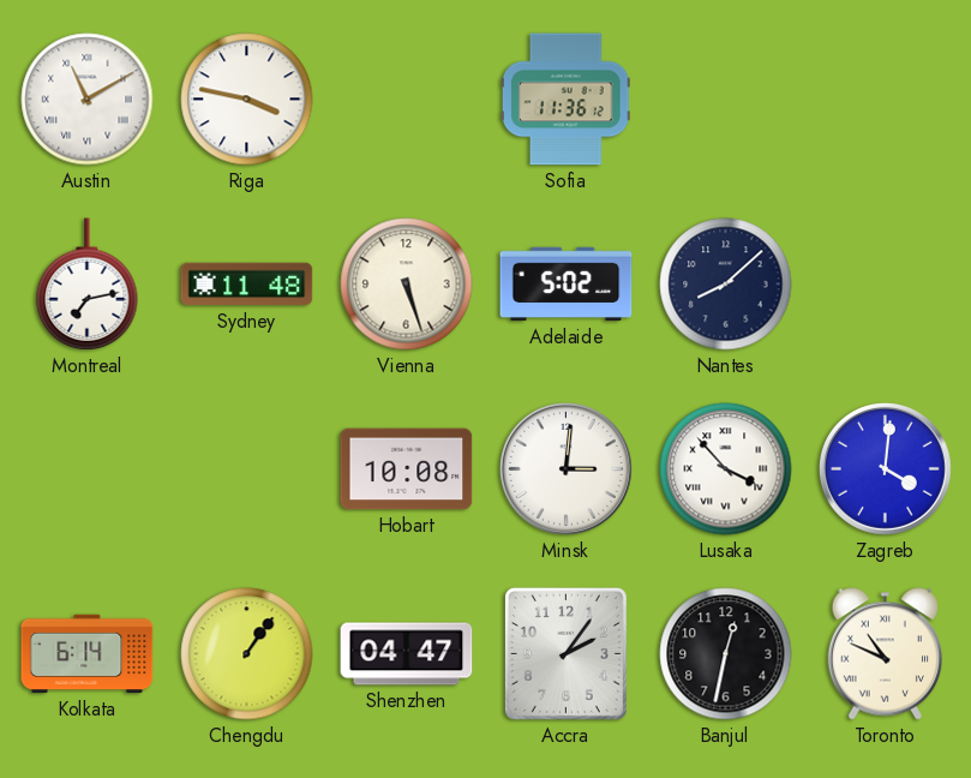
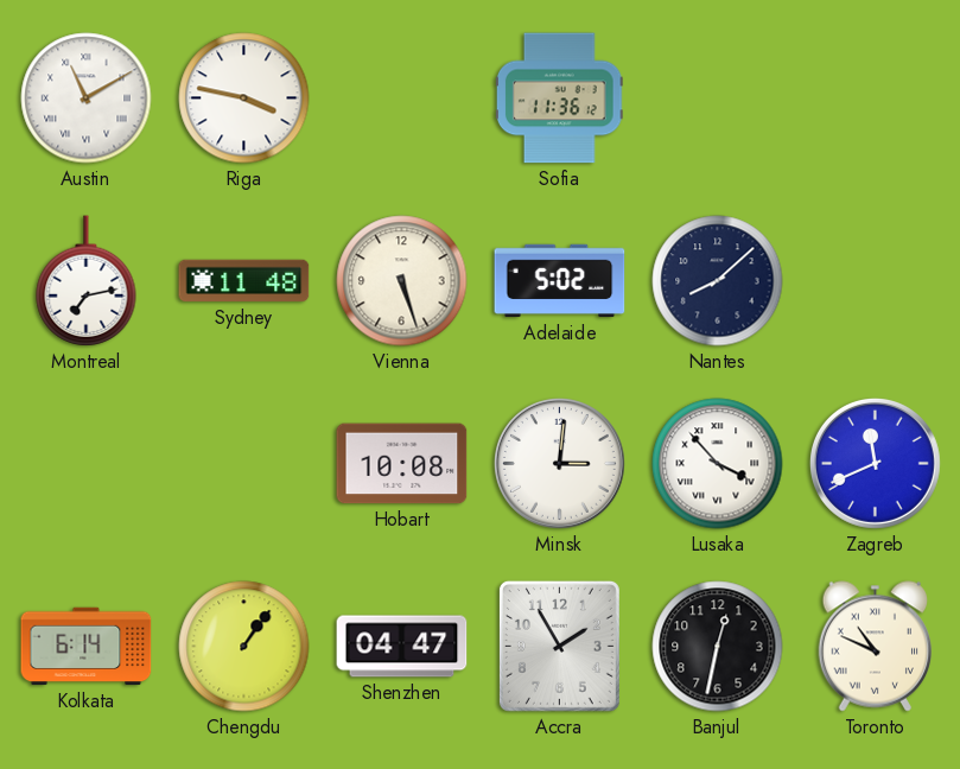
Zagreb: 4:01 -> 11:41 (875, 463)
Accra: 2:06 -> 1:55 (559, 646)
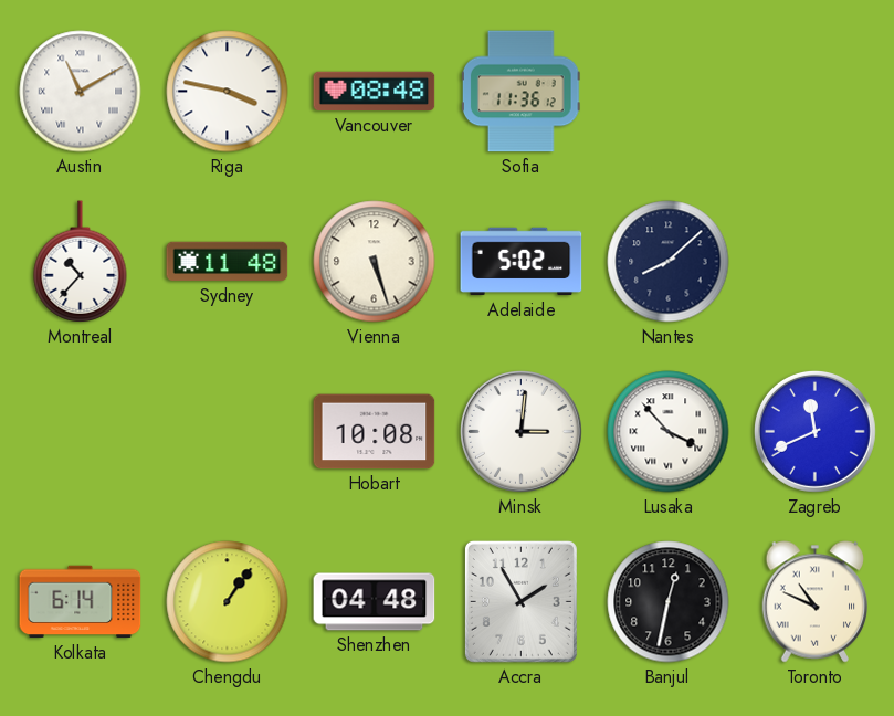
Vancouver: none -> 08:48 (375, 92)
Montreal: 7:13 -> 10:37 (81, 262)
Shenzhen: 04:47 -> 04:48 (375, 602)
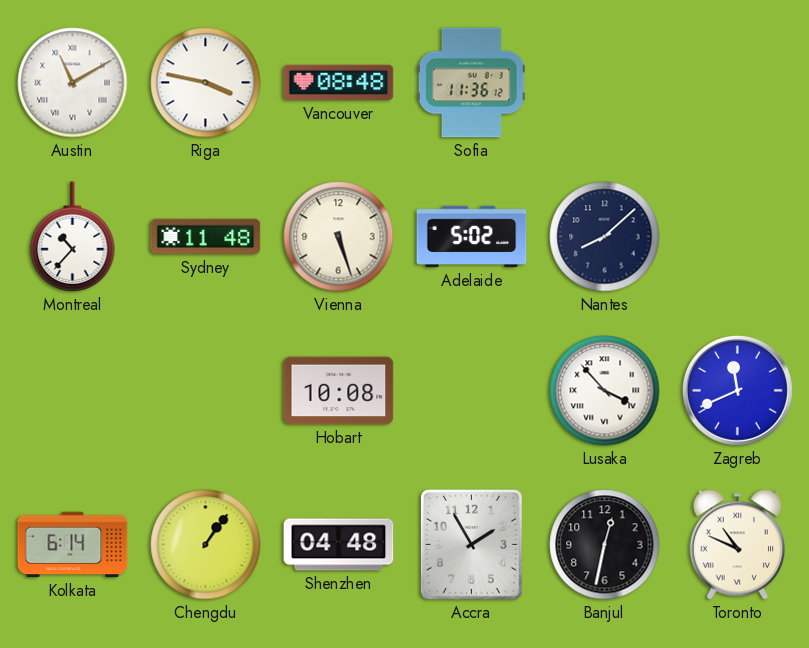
Minsk: 3:01 -> none (520, 431)
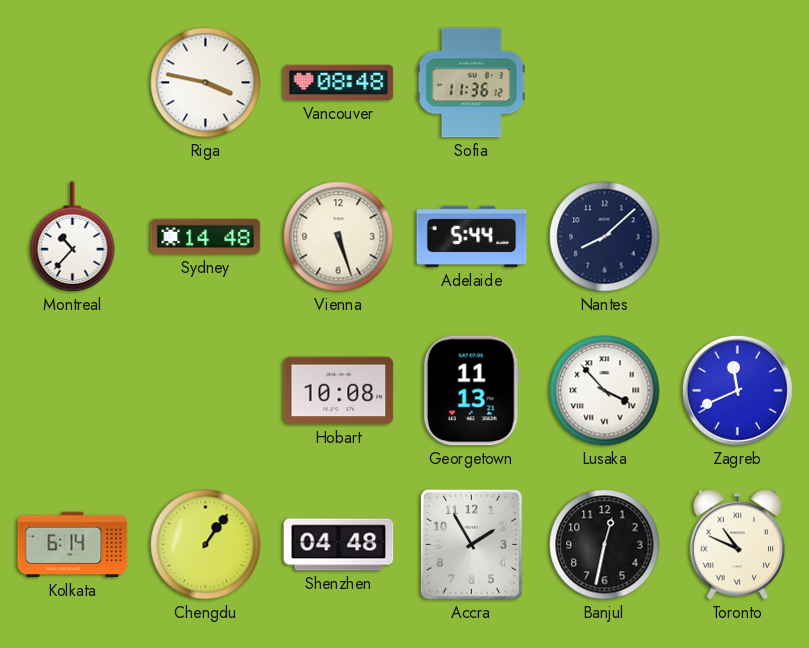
Austin: 11:10 -> none (73, 83)
Sydney: 11:48 -> 14:48 (206, 237)
Adelaide: 5:02 -> 5:44 (472, 237)
Georgetown: none -> 11:13 (471, 391)
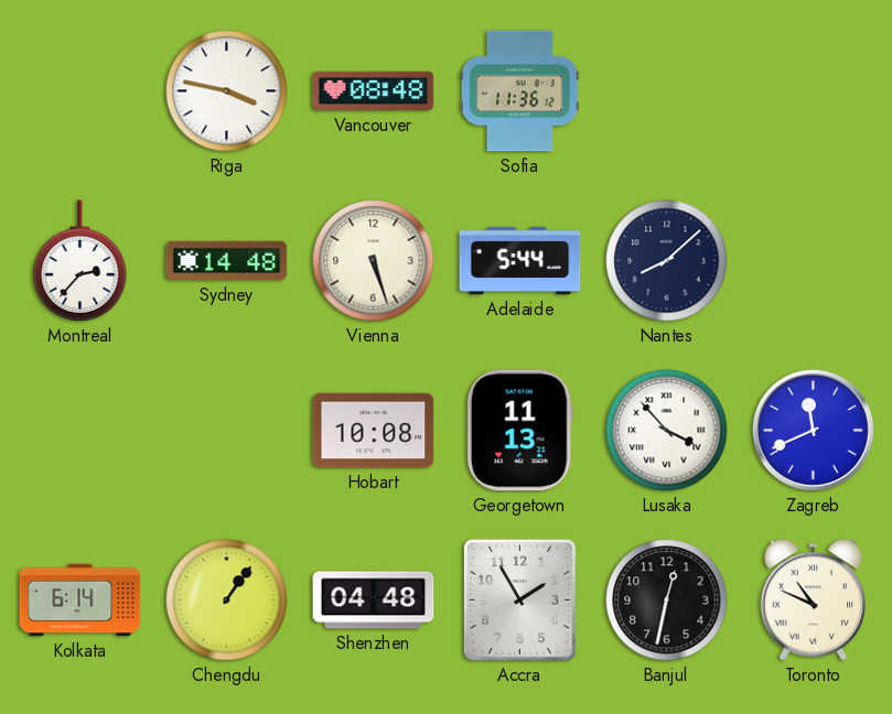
Montreal: 10:37 -> 2:37 (80, 261)
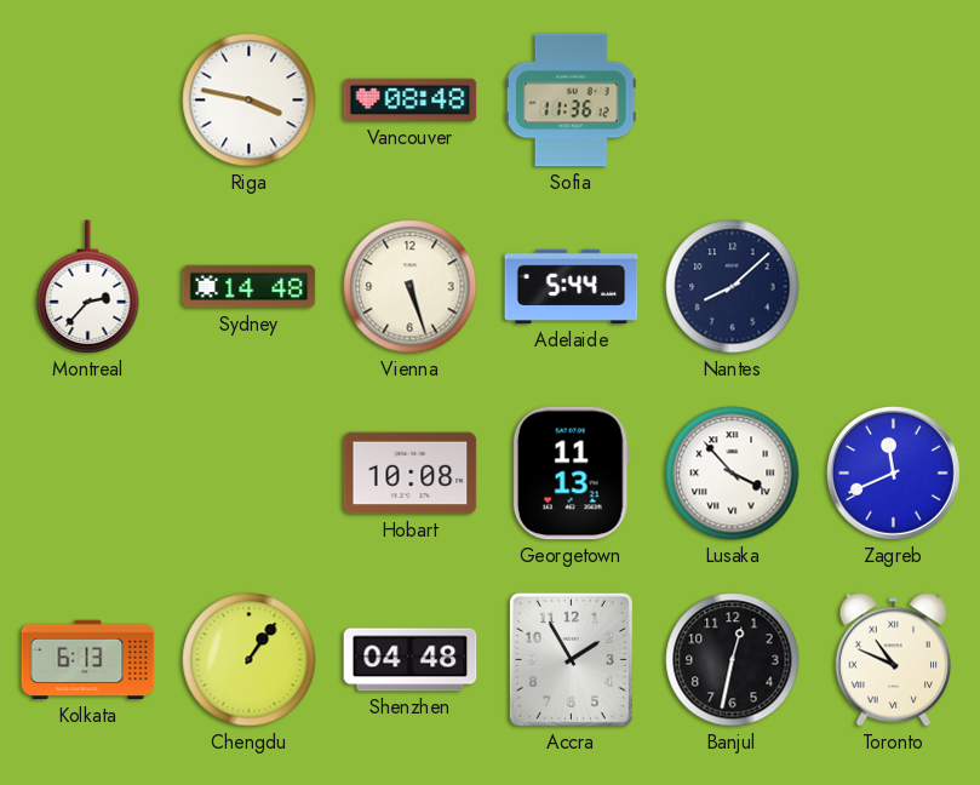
Kolkata: 6:14 -> 6:13 (88, 660)
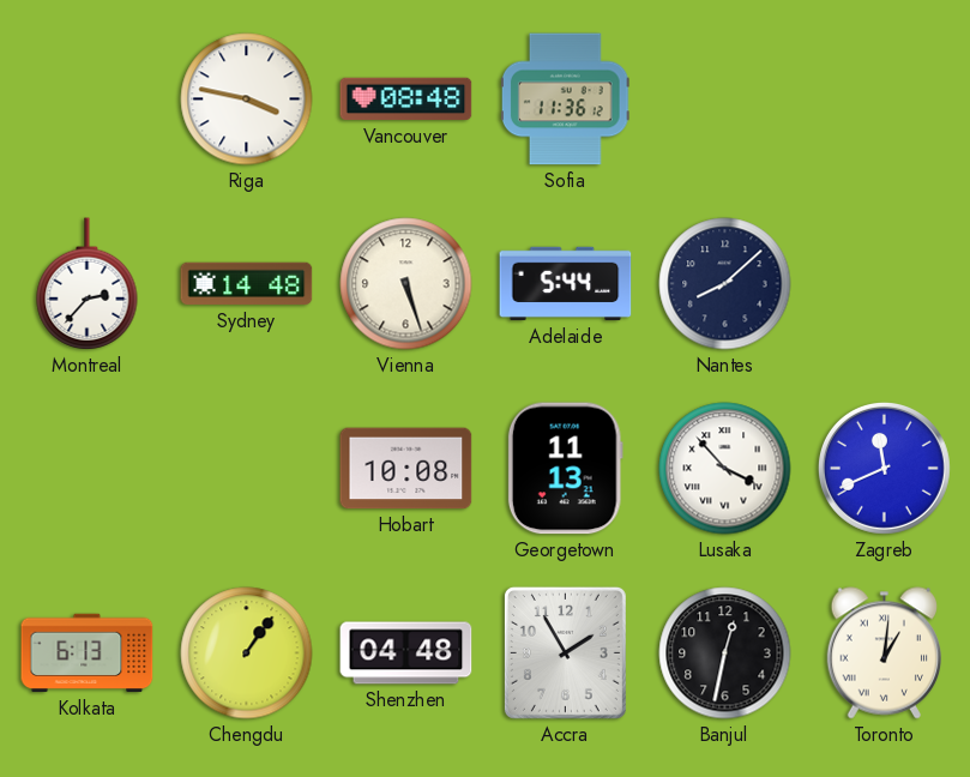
Toronto: 10:49 -> 1:01 (885, 653)
